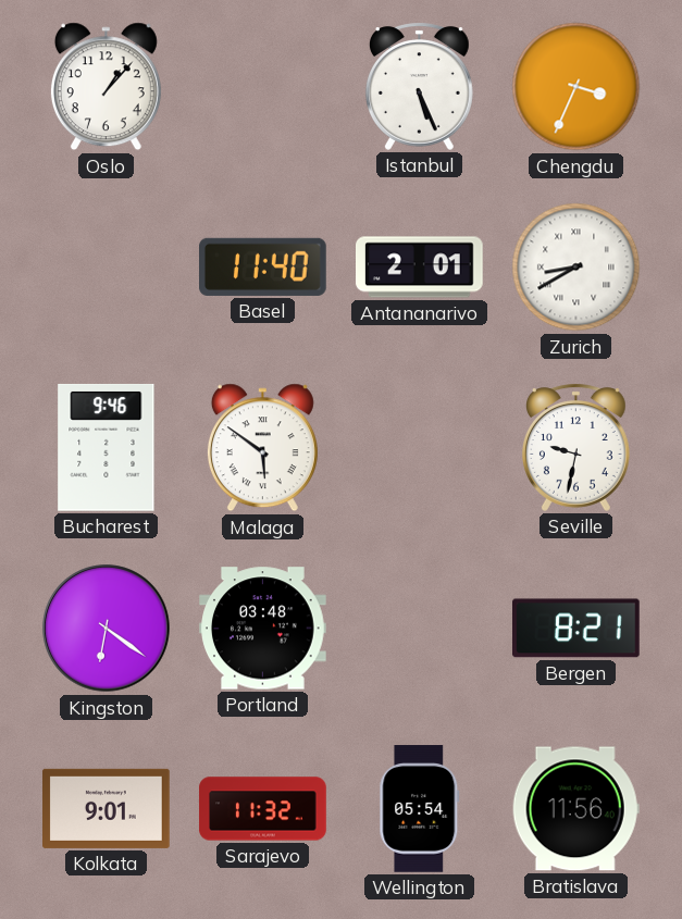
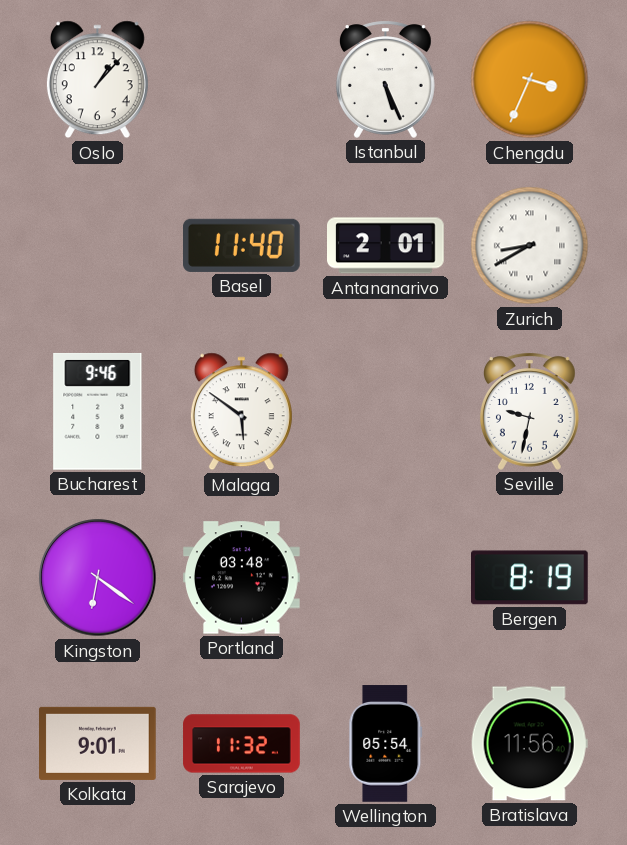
Bergen: 8:21 -> 8:19 (530, 578)
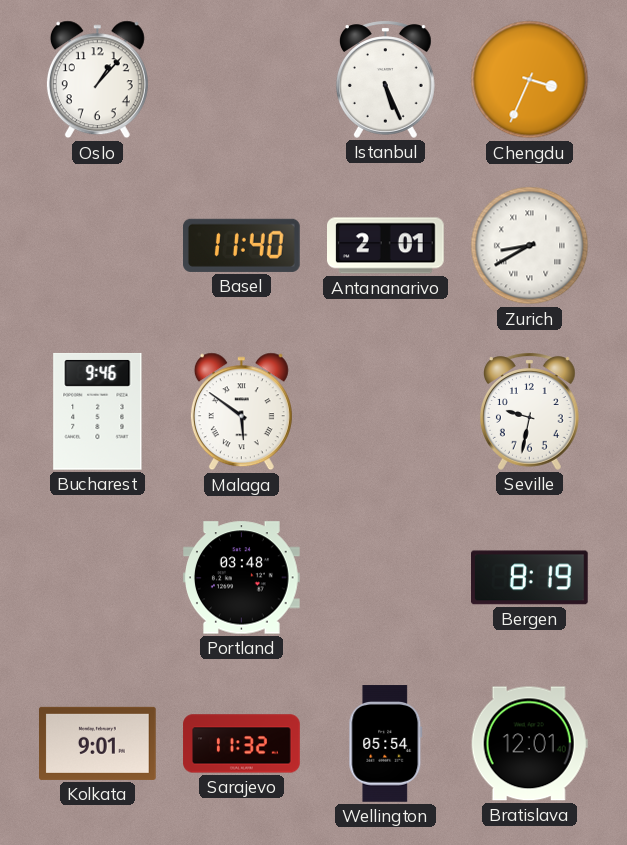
Kingston: 6:21 -> none (98, 578)
Bratislava: 11:56 -> 12:01 (529, 744)
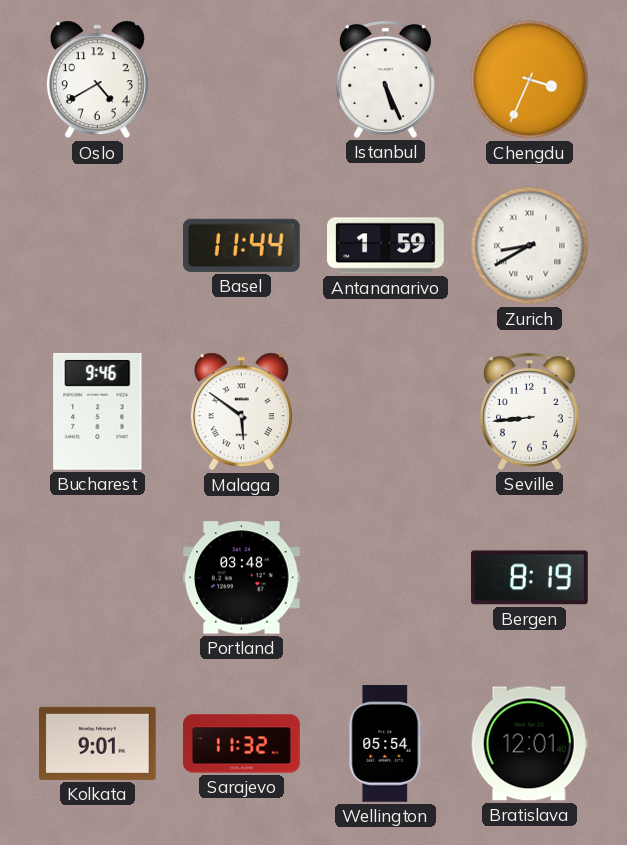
Oslo: 1:07 -> 4:40 (97, 80)
Basel: 11:40 -> 11:44 (242, 245)
Antananarivo: 2:01 -> 1:59 (386, 246)
Seville: 9:32 -> 8:44 (529, 411)
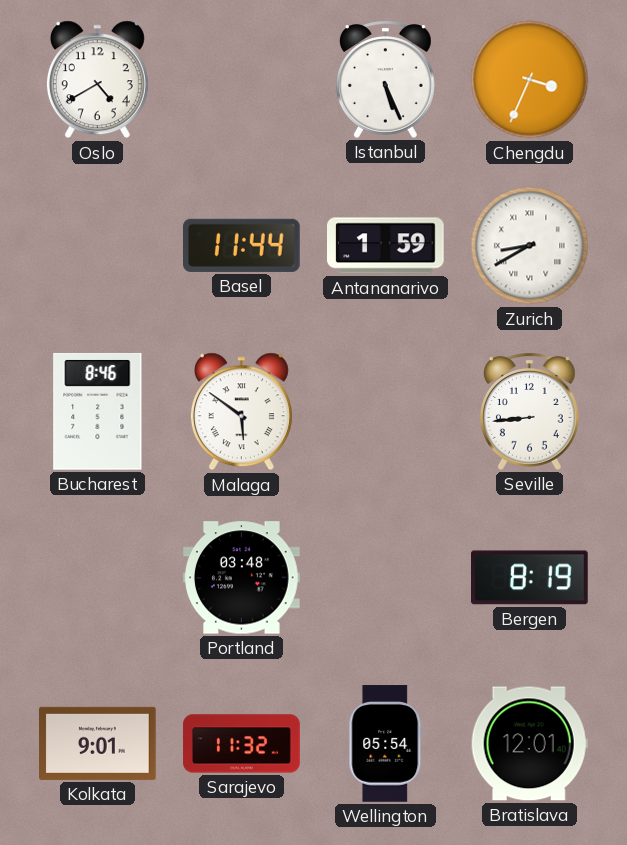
Bucharest: 9:46 -> 8:46 (98, 411)
